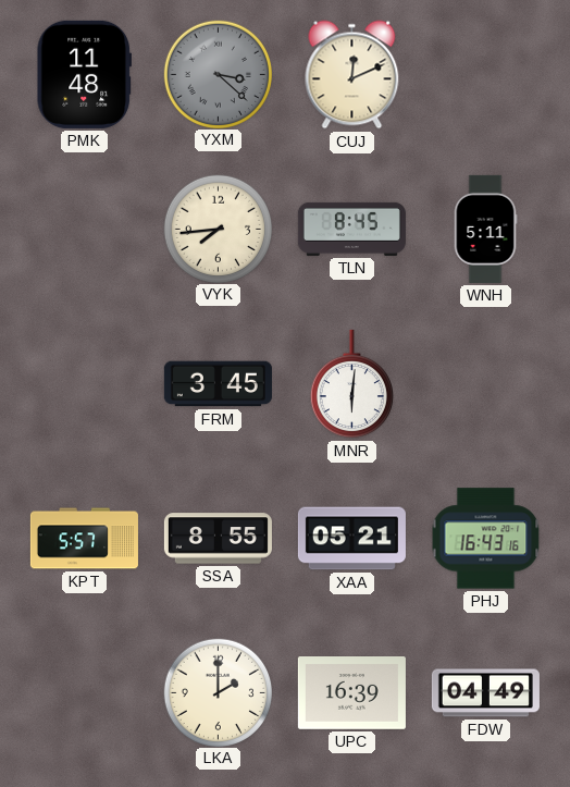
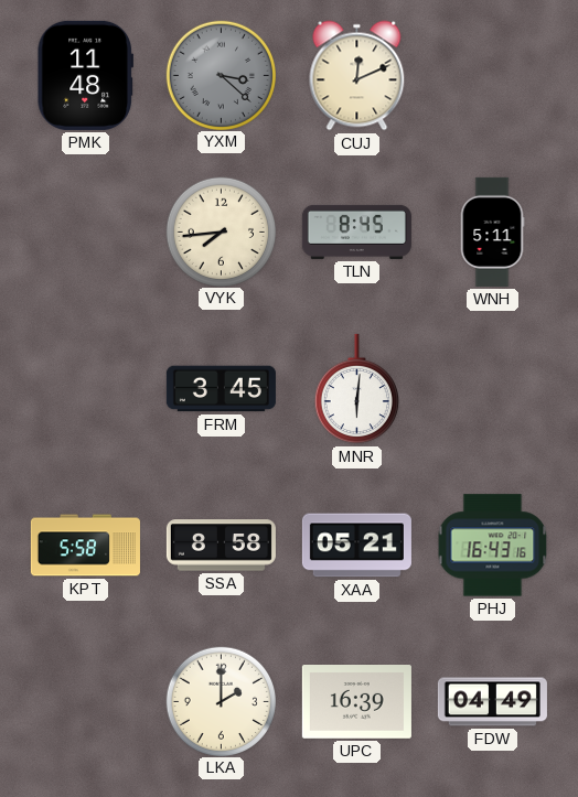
KPT: 5:57 -> 5:58 (85, 546)
SSA: 8:55 -> 8:58 (221, 546)
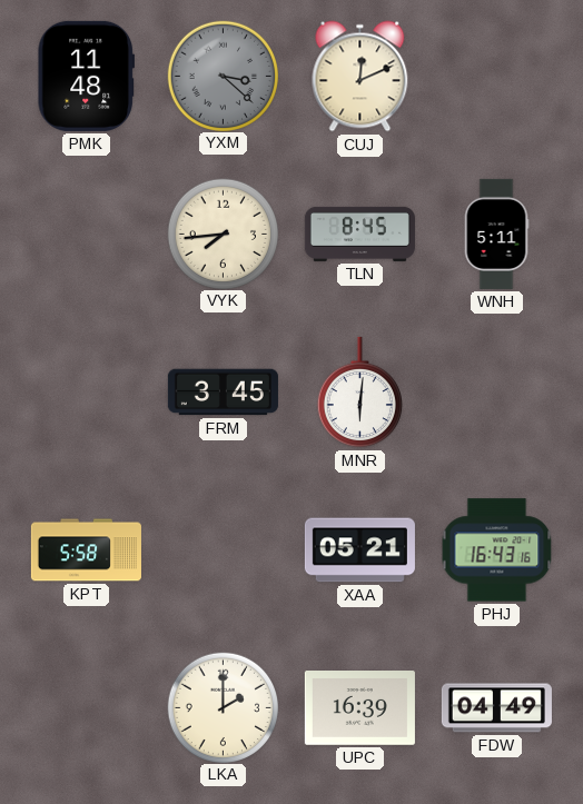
SSA: 8:58 -> none (221, 546)
